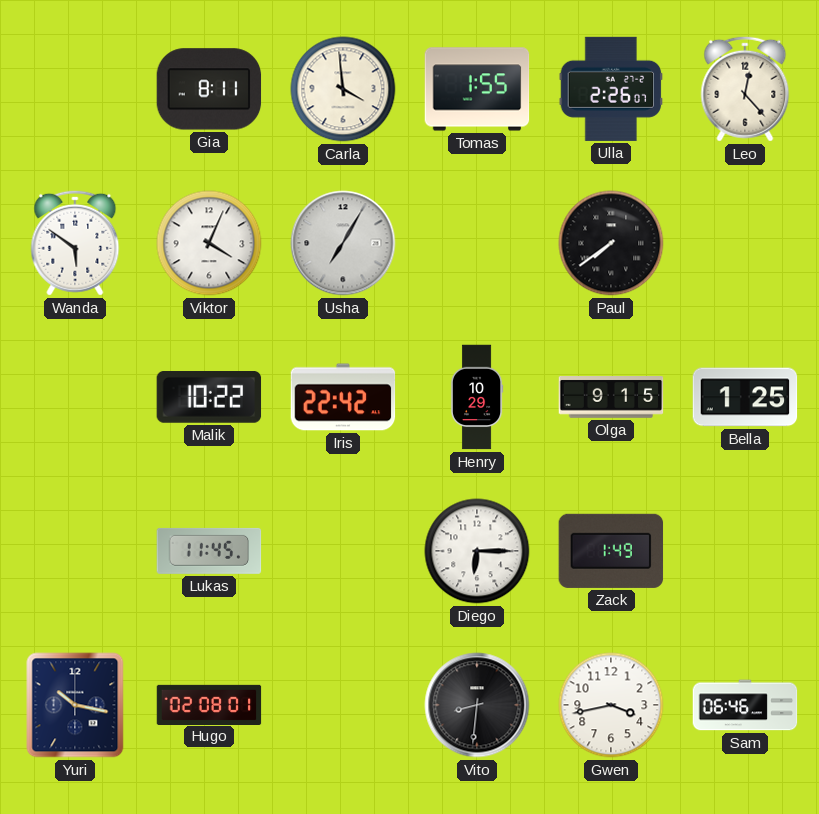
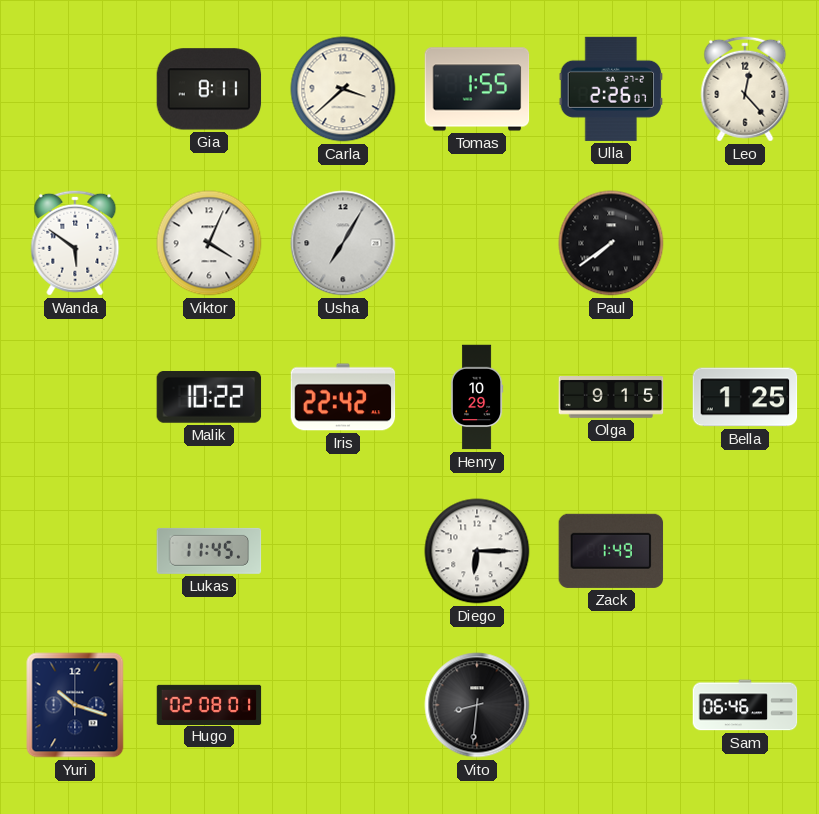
Carla: 3:59 -> 3:38 (343, 89)
Yuri: 10:17 -> 10:18 (75, 705)
Gwen: 3:43 -> none (611, 705)
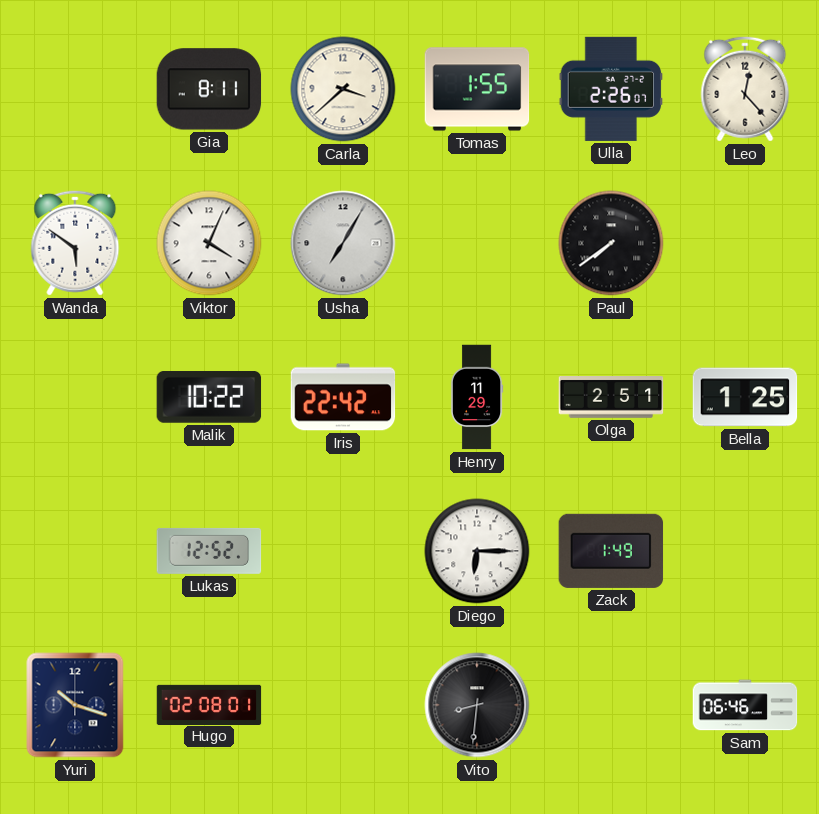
Henry: 10:29 -> 11:29 (477, 397)
Olga: 9:15 -> 2:51 (611, 398)
Lukas: 11:45 -> 12:52 (209, 551)
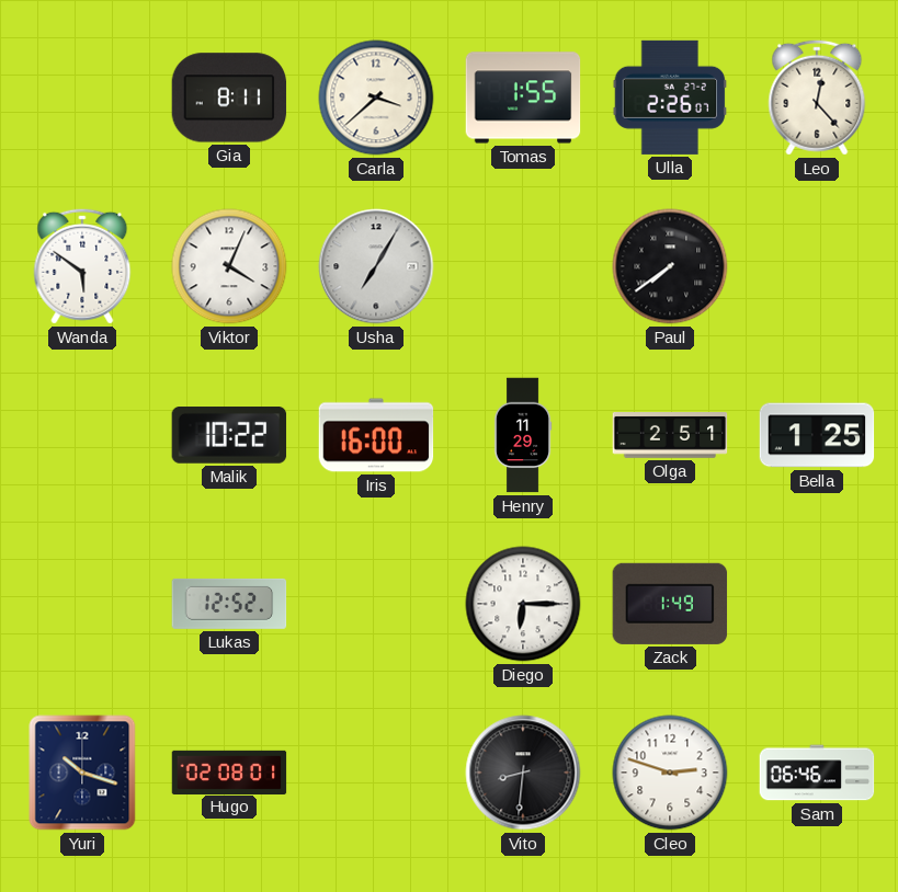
Iris: 22:42 -> 16:00 (376, 435)
Cleo: none -> 2:48 (670, 773)
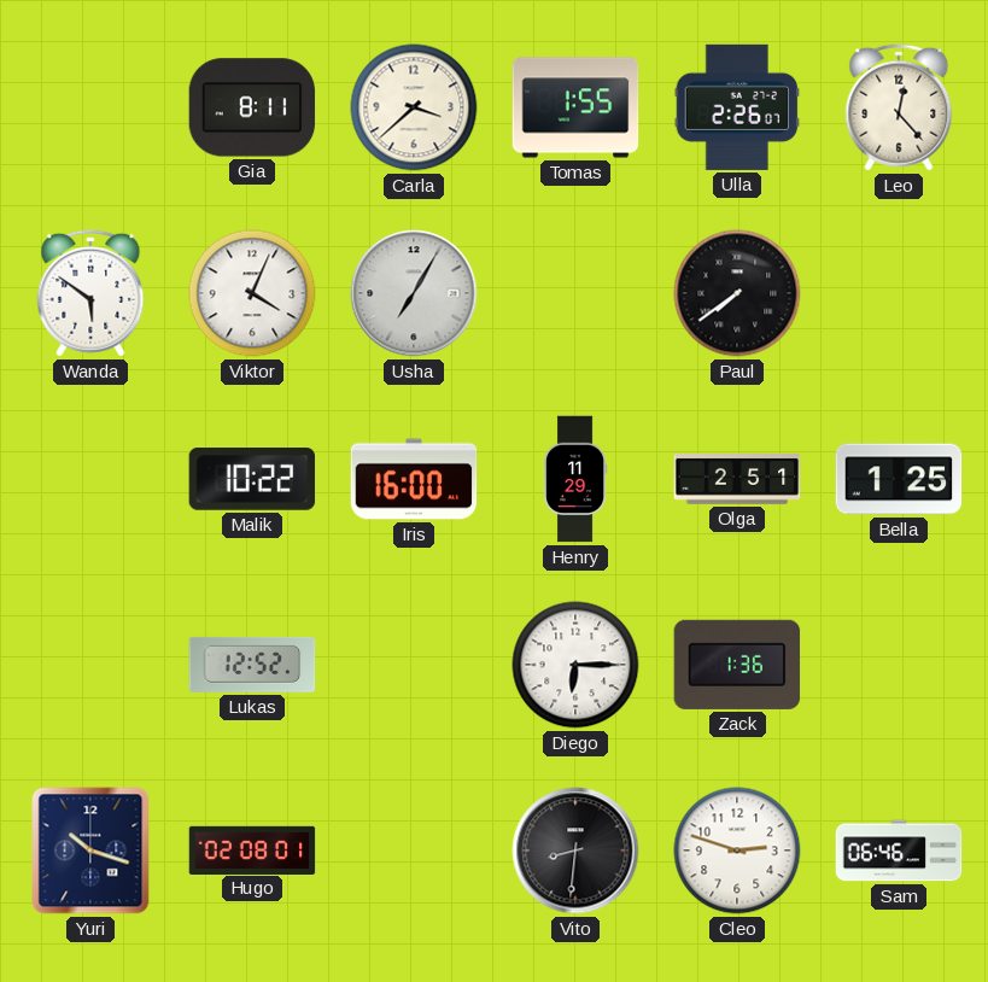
Zack: 1:49 -> 1:36 (737, 665)
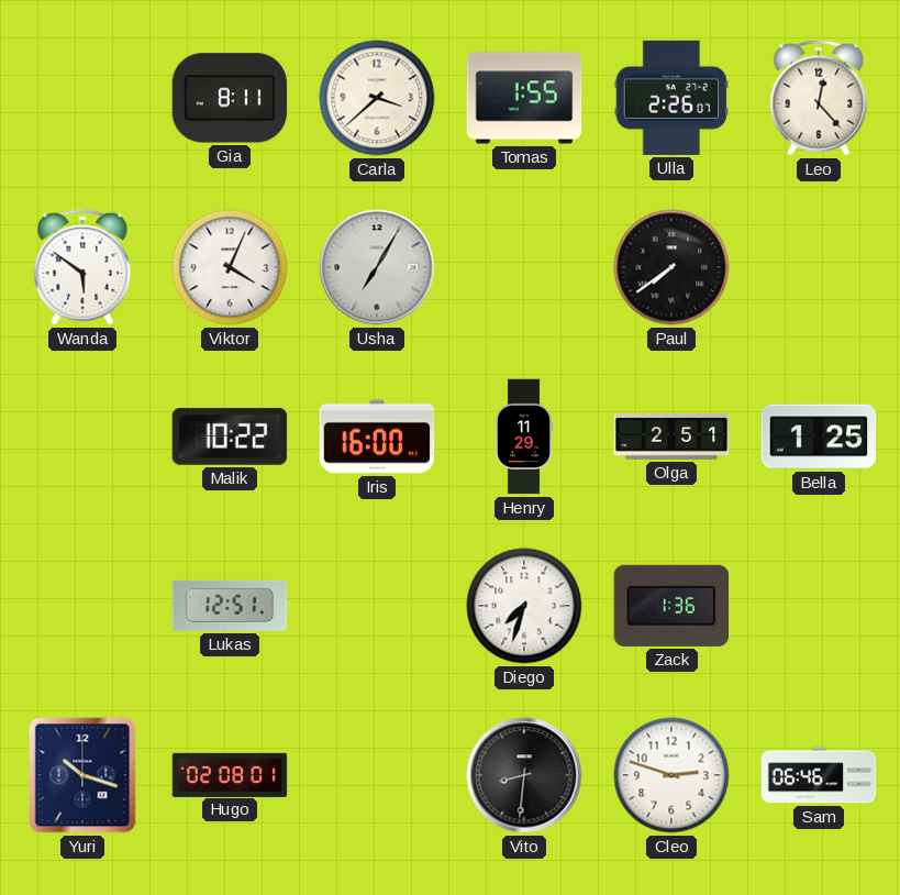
Lukas: 12:52 -> 12:51 (230, 606)
Diego: 6:15 -> 7:33 (524, 606)
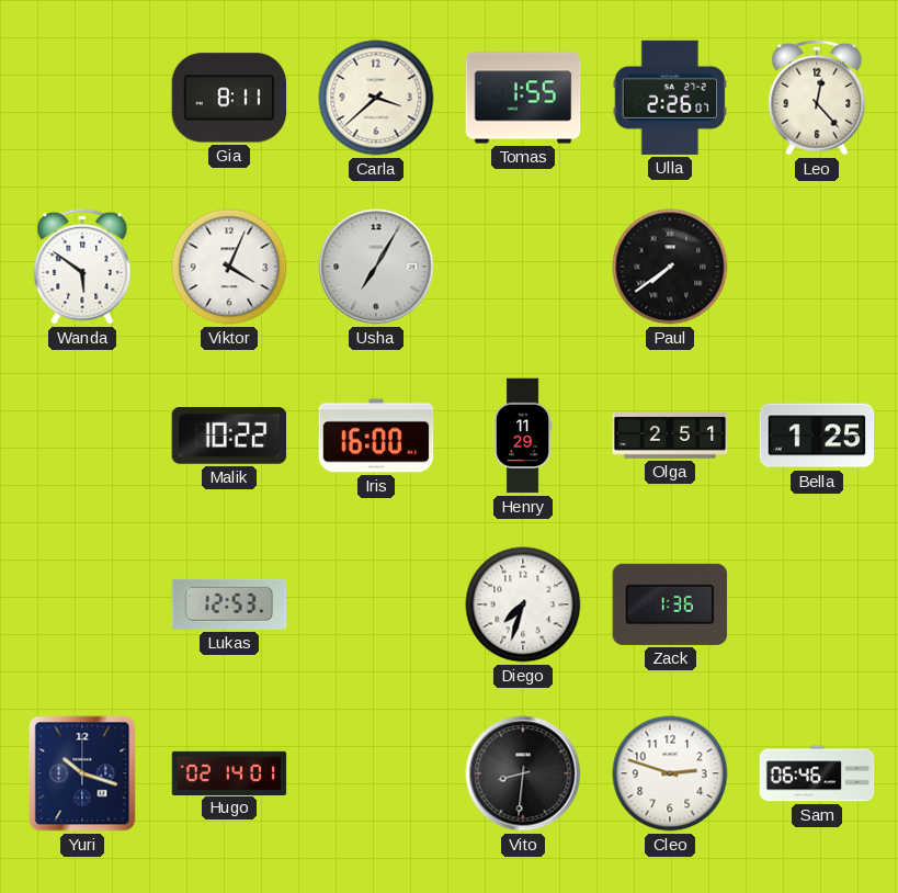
Lukas: 12:51 -> 12:53 (229, 604)
Hugo: 02:08 -> 02:14 (229, 772)
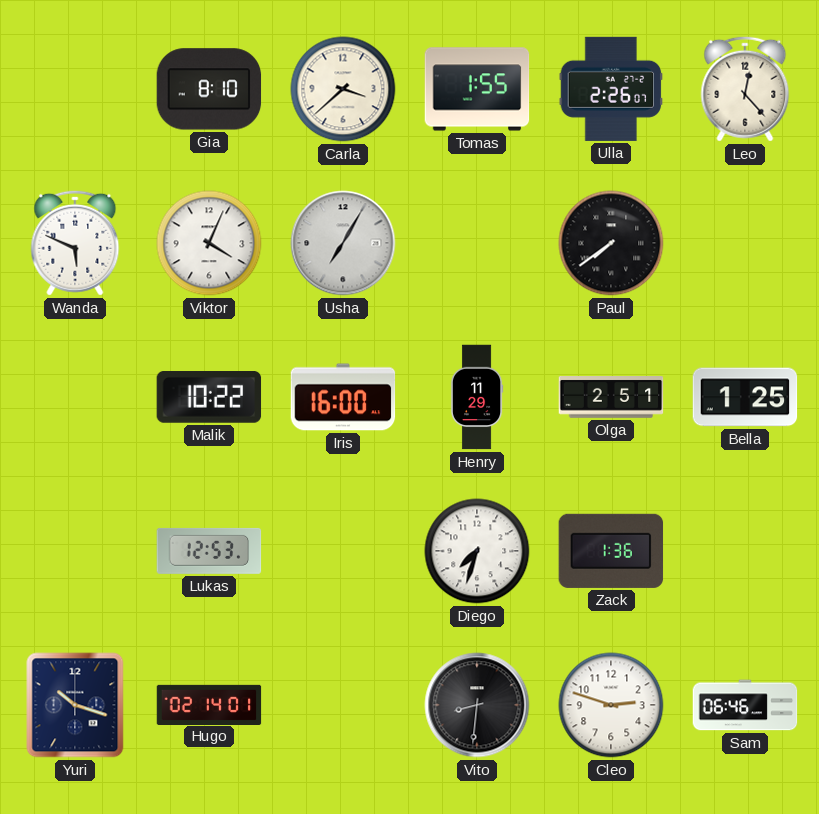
Gia: 8:11 -> 8:10 (209, 89)
Wanda: 5:51 -> 5:49 (75, 243)
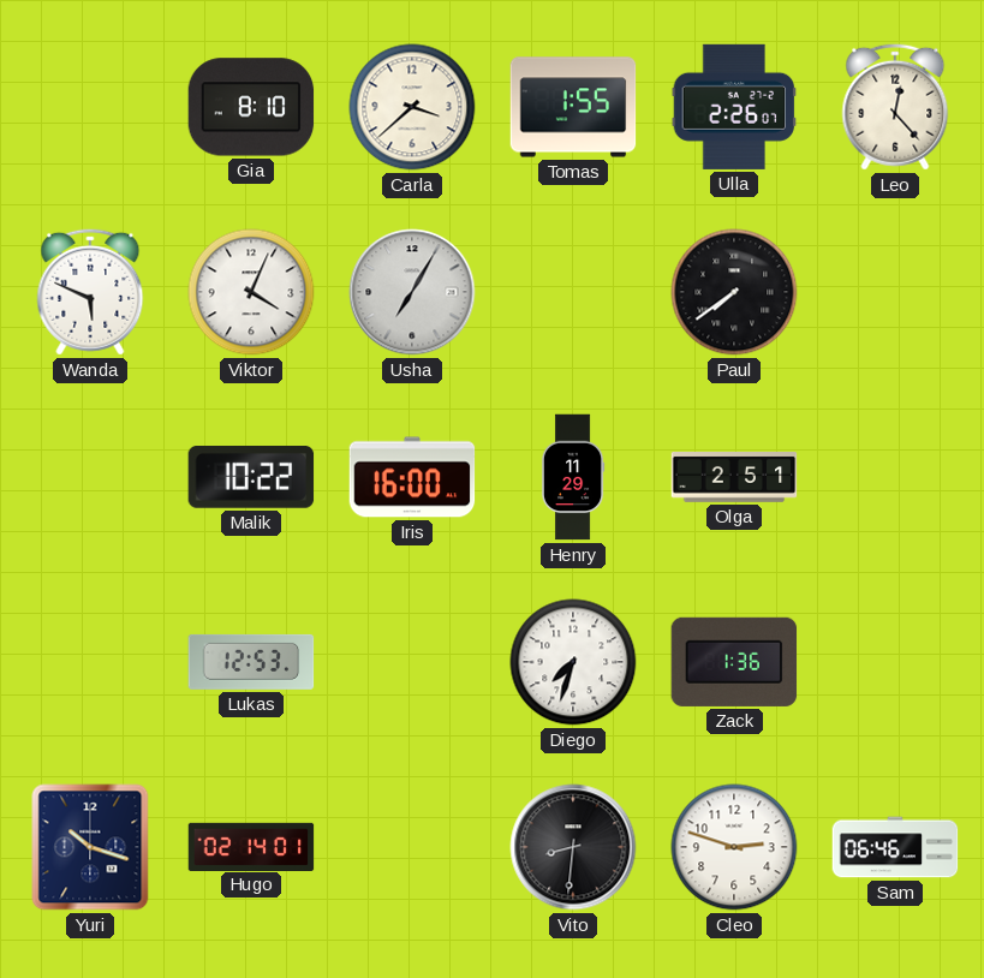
Bella: 1:25 -> none (745, 397)
